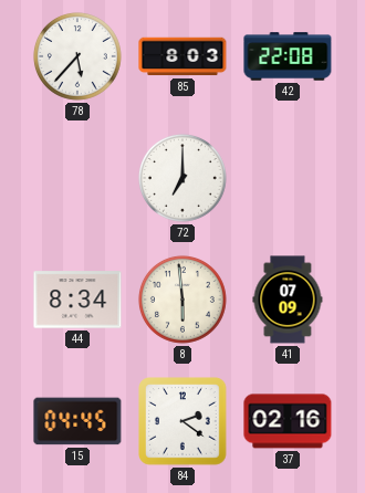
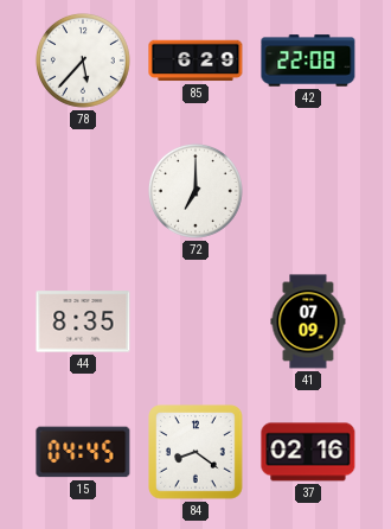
85: 8:03 -> 6:29 (195, 60)
44: 8:34 -> 8:35 (83, 321)
8: 5:59 -> none (182, 300)
84: 2:21 -> 8:21 (195, 452)
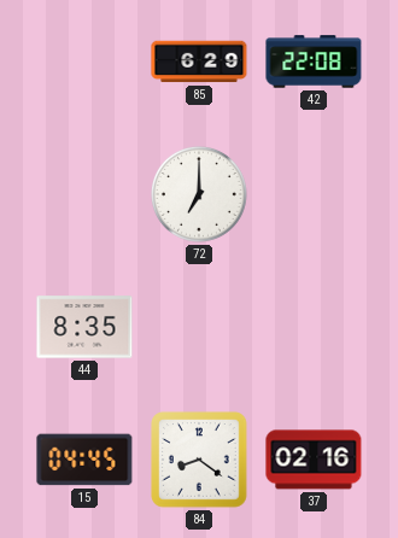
78: 5:37 -> none (83, 60)
41: 07:09 -> none (308, 321)
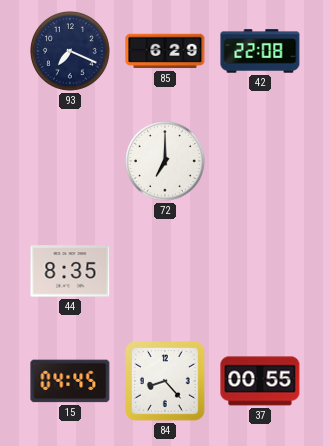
93: none -> 7:19 (70, 51)
84: 8:21 -> 8:23 (165, 381)
37: 02:16 -> 00:55 (260, 381)
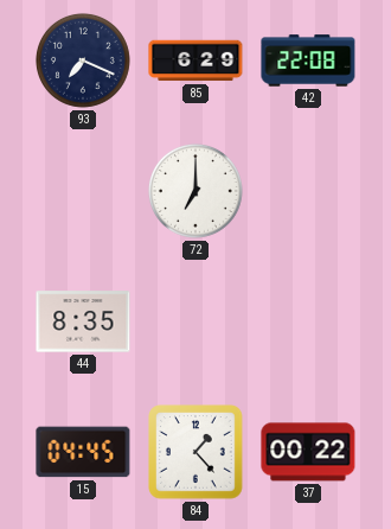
84: 8:23 -> 1:23 (195, 452)
37: 00:55 -> 00:22 (308, 452)
